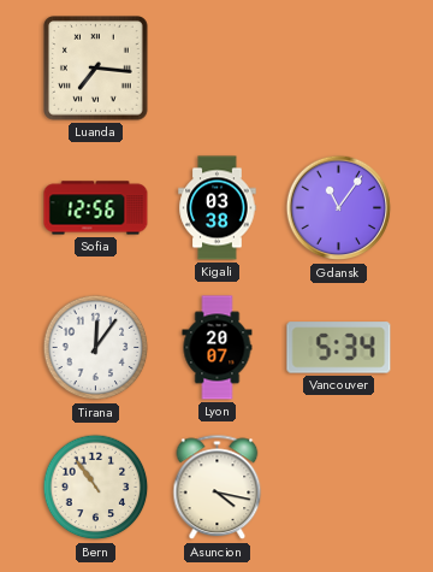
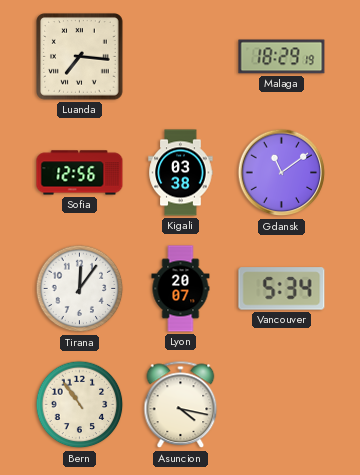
Malaga: none -> 18:29 (282, 57)
Gdansk: 11:06 -> 11:09 (282, 173)
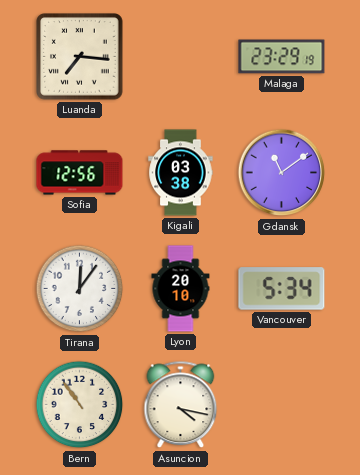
Malaga: 18:29 -> 23:29 (282, 57)
Lyon: 20:07 -> 20:10 (181, 289)
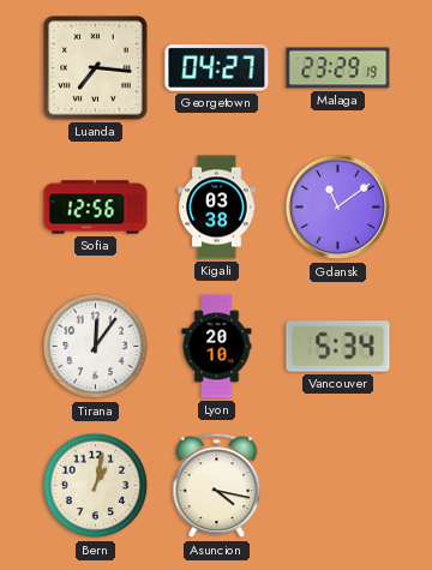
Georgetown: none -> 04:27 (217, 67)
Bern: 10:54 -> 1:02 (96, 486)
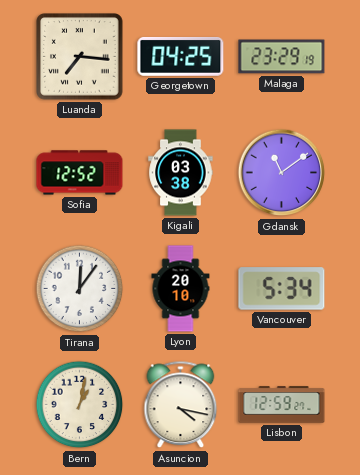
Georgetown: 04:27 -> 04:25 (181, 56)
Sofia: 12:56 -> 12:52 (80, 173)
Lisbon: none -> 12:59 (282, 405)
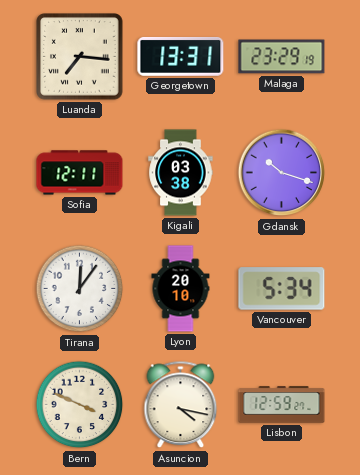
Georgetown: 04:25 -> 13:31 (181, 56)
Sofia: 12:52 -> 12:11 (80, 173)
Gdansk: 11:09 -> 10:18 (282, 173)
Bern: 1:02 -> 3:49 (80, 405)
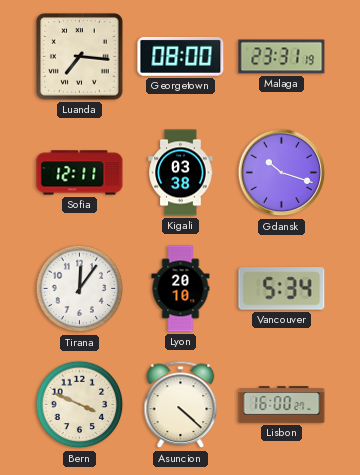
Georgetown: 13:31 -> 08:00 (181, 56)
Malaga: 23:29 -> 23:31 (282, 57)
Asuncion: 4:17 -> 4:22 (181, 405)
Lisbon: 12:59 -> 16:00 (282, 405)
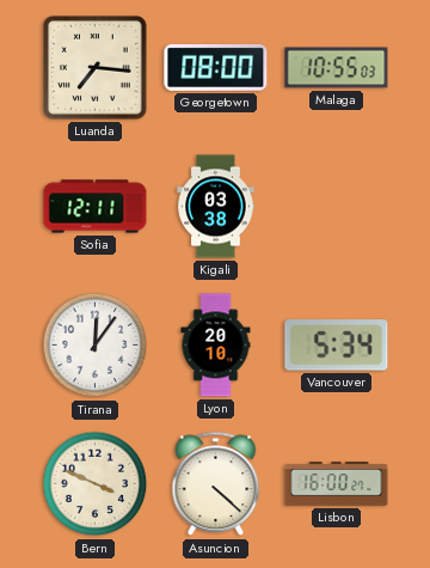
Malaga: 23:31 -> 10:55 (337, 68)
Gdansk: 10:18 -> none (282, 173)
